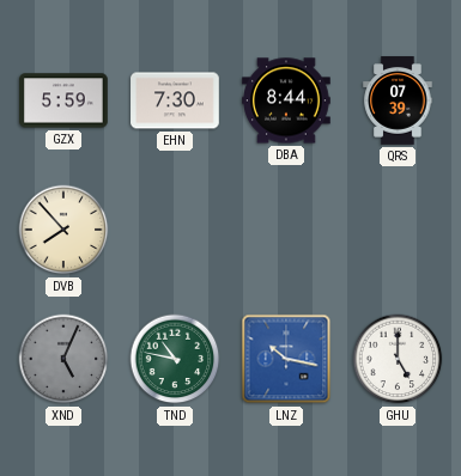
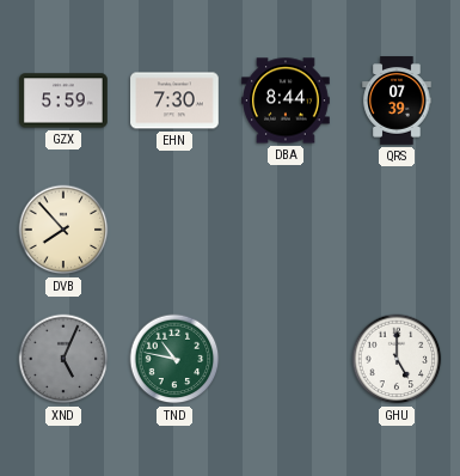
LNZ: 10:17 -> none (286, 359)
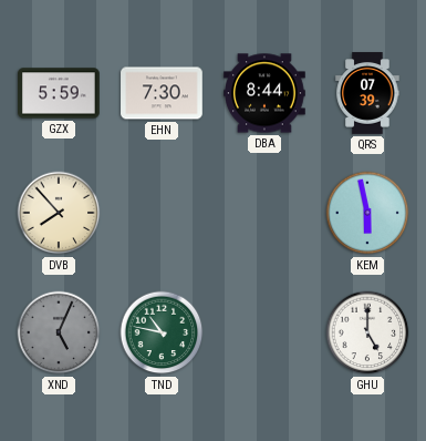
KEM: none -> 5:58 (367, 213)
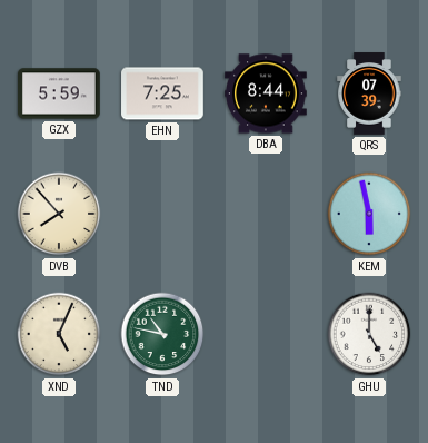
EHN: 7:30 -> 7:25 (162, 93)
XND dial: grey -> cream (59, 334)
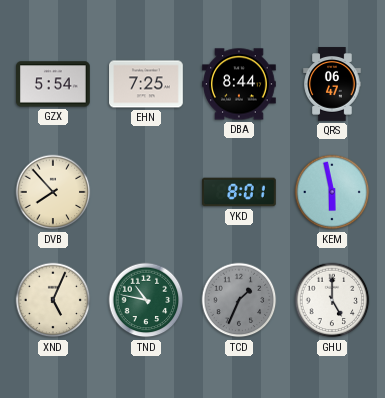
GZX: 5:59 -> 5:54 (54, 84)
QRS: 07:39 -> 06:47 (332, 84)
YKD: none -> 8:01 (239, 192)
TCD: none -> 1:34 (239, 300)
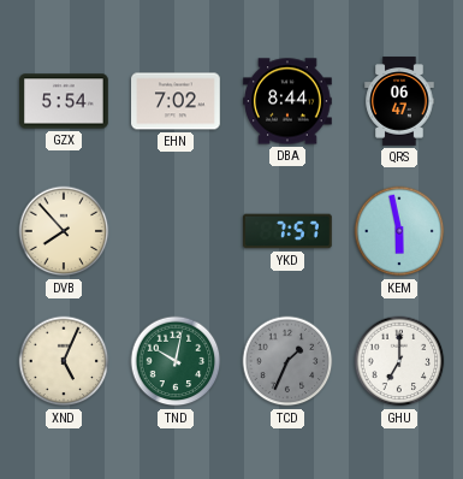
EHN: 7:25 -> 7:02 (176, 101)
YKD: 8:01 -> 7:57 (287, 231)
TND: 10:47 -> 10:02 (176, 361)
GHU: 5:00 -> 7:00 (399, 361)
